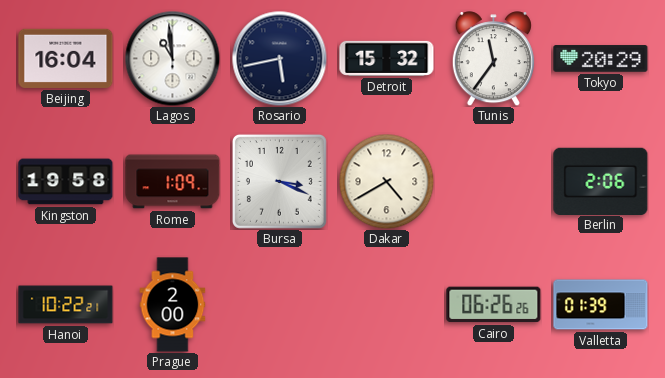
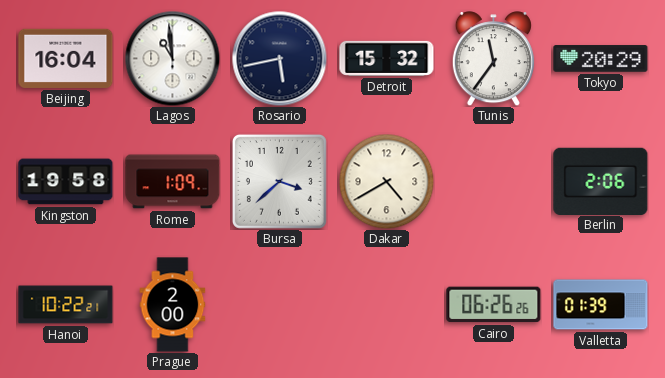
Bursa: 3:19 -> 3:38 (279, 181)
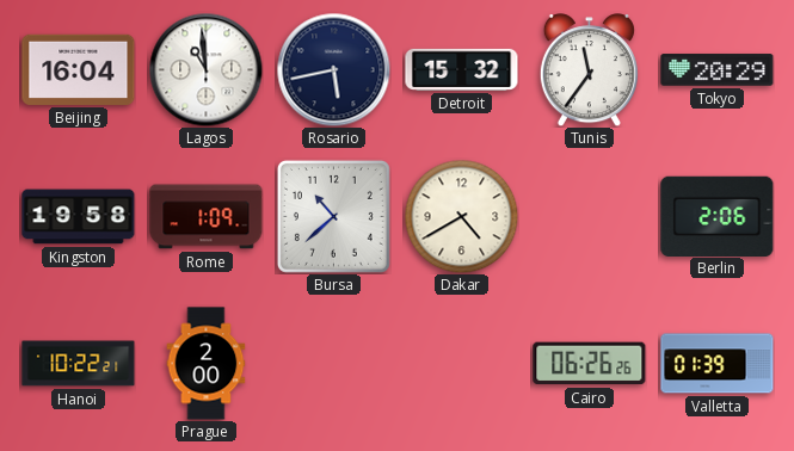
Bursa: 3:38 -> 10:38 (333, 216)
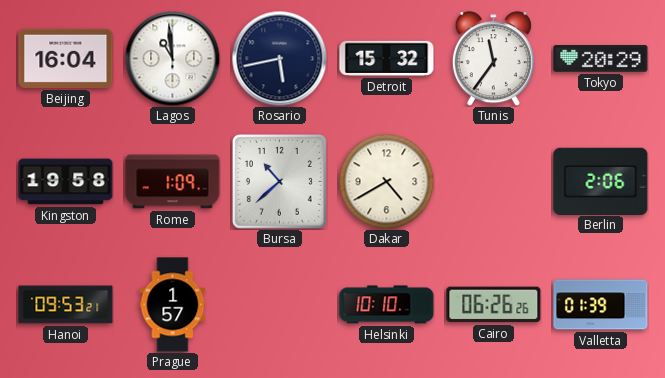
Hanoi: 10:22 -> 09:53 (66, 305)
Prague: 2:00 -> 1:57 (173, 305)
Helsinki: none -> 10:10 (387, 305)
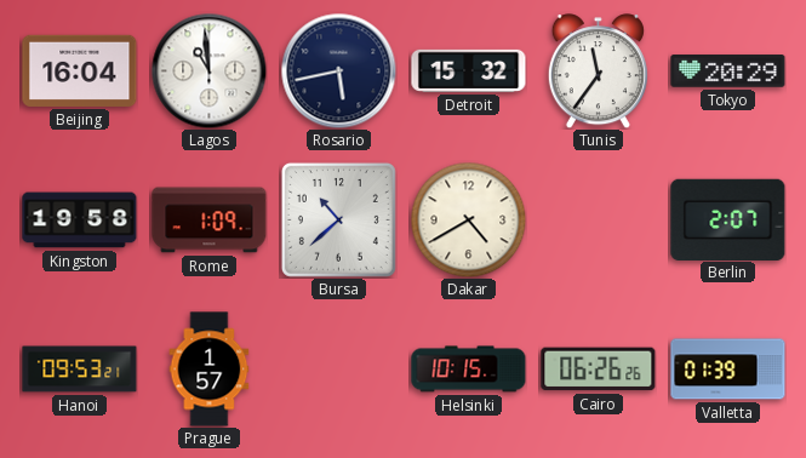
Berlin: 2:06 -> 2:07 (728, 219)
Helsinki: 10:10 -> 10:15 (469, 370)
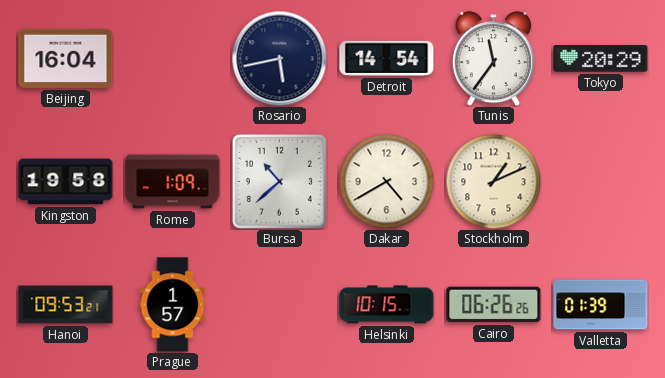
Lagos: 10:59 -> none (208, 70)
Detroit: 15:32 -> 14:54 (387, 58)
Stockholm: none -> 1:11 (493, 181)
Berlin: 2:07 -> none (728, 219)
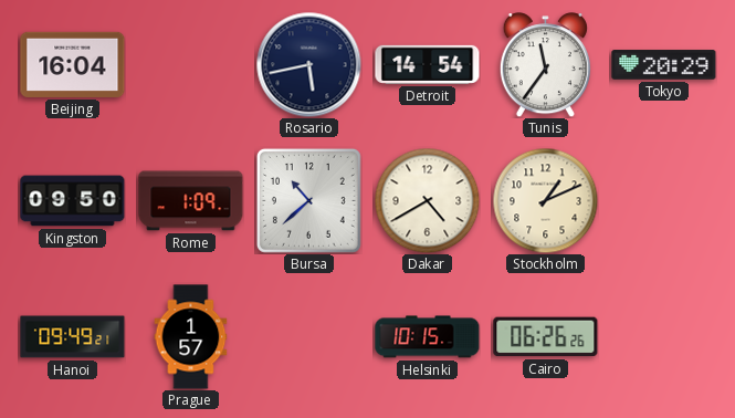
Kingston: 19:58 -> 09:50 (73, 201)
Hanoi: 09:53 -> 09:49 (73, 337)
Valletta: 01:39 -> none (601, 305)
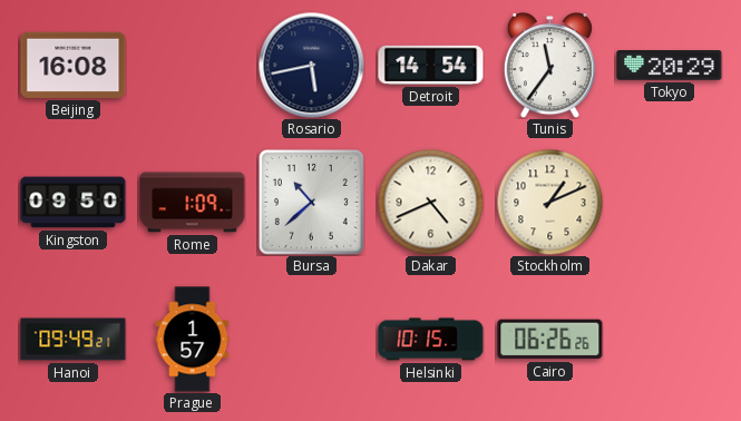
Beijing: 16:04 -> 16:08 (74, 65)
Dakar: 4:40 -> 4:41 (430, 202)
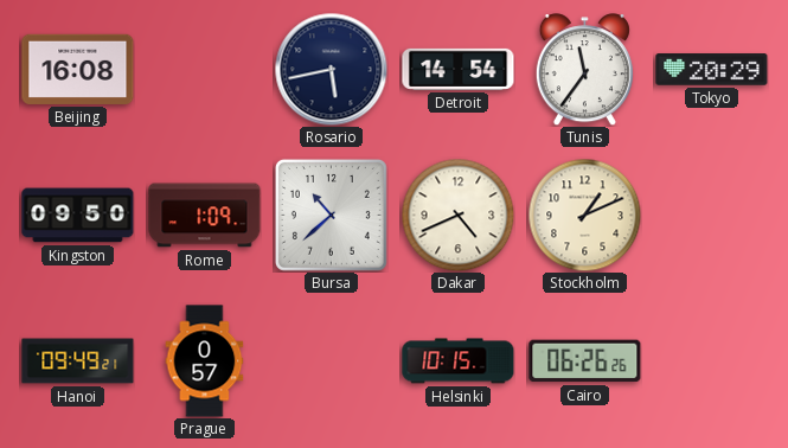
Prague: 1:57 -> 0:57 (205, 361)
